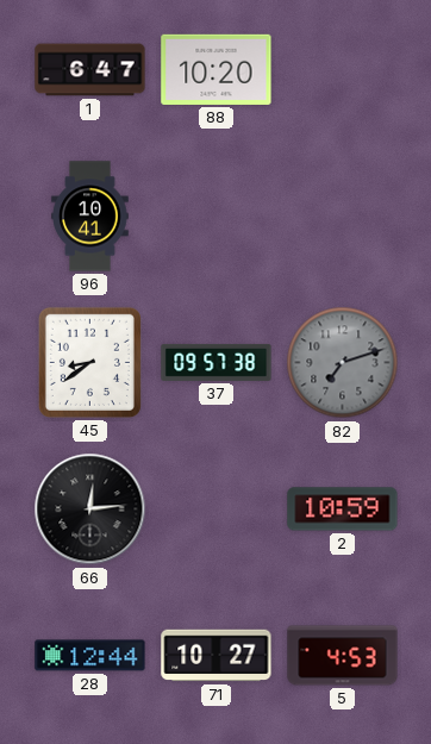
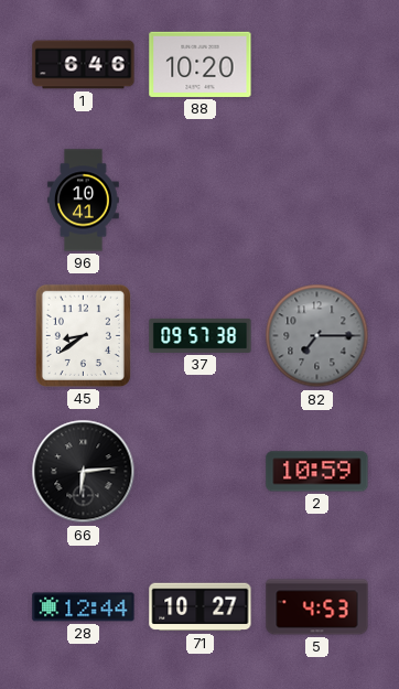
1: 6:47 -> 6:46 (84, 65)
82: 7:12 -> 7:15 (317, 336)
66: 12:14 -> 6:14 (84, 472)
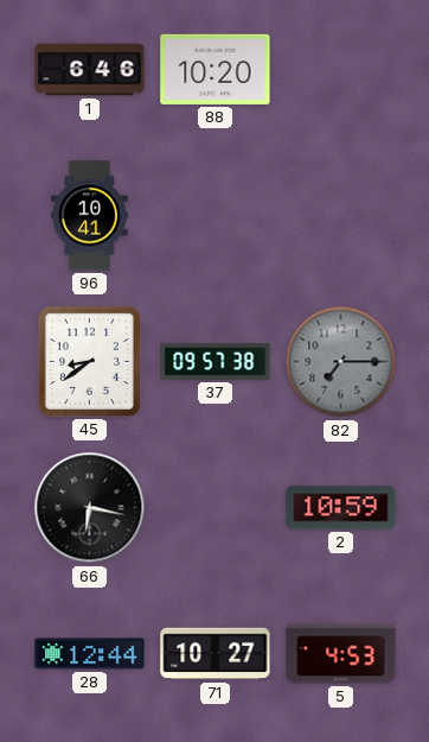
66: 6:14 -> 6:17 (90, 508)
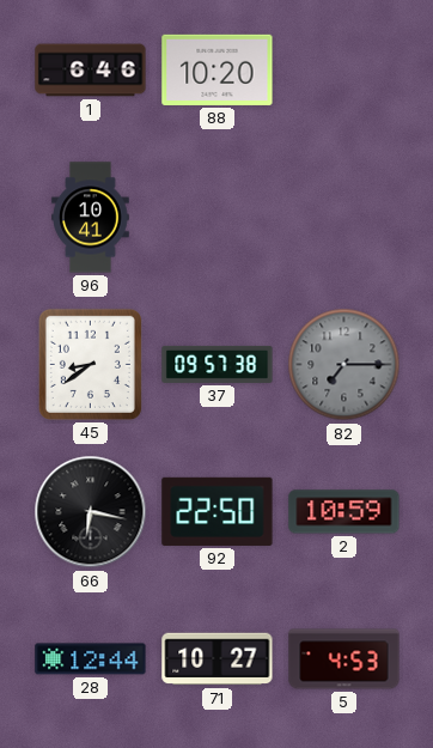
92: none -> 22:50 (218, 511)
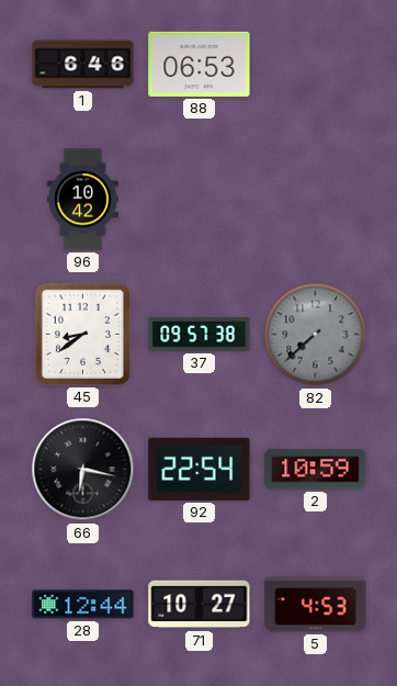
88: 10:20 -> 06:53 (200, 64)
96: 10:41 -> 10:42 (83, 200)
82: 7:15 -> 7:38 (316, 335)
92: 22:50 -> 22:54 (200, 469)
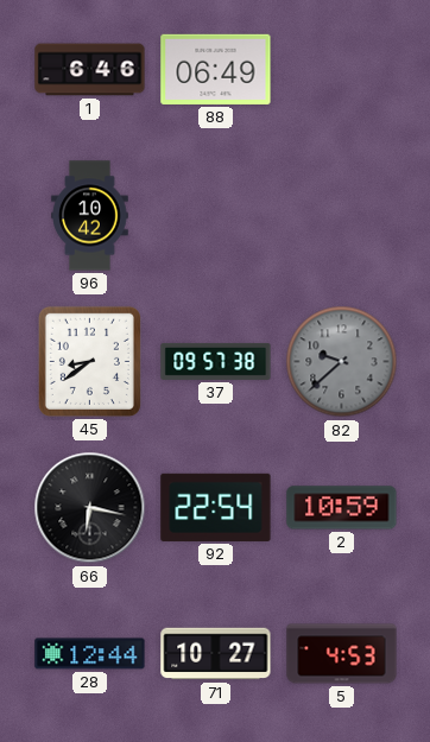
88: 06:53 -> 06:49 (216, 69)
82: 7:38 -> 9:38 (342, 362)
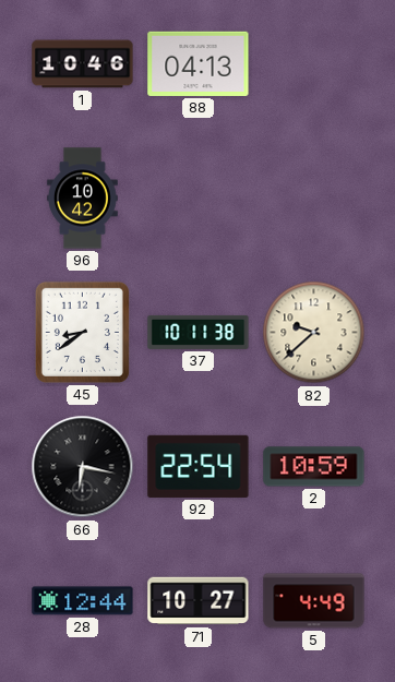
1: 6:46 -> 10:46 (83, 64)
88: 06:49 -> 04:13 (199, 63)
37: 09:57 -> 10:11 (199, 332)
82 dial: grey -> cream (314, 333)
5: 4:53 -> 4:49 (314, 601)
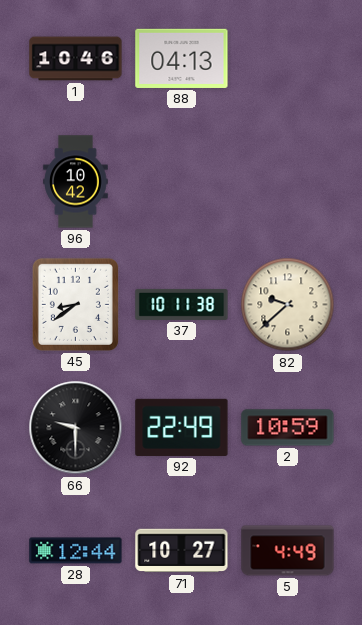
66: 6:17 -> 9:30 (76, 428)
92: 22:54 -> 22:49 (182, 427)
